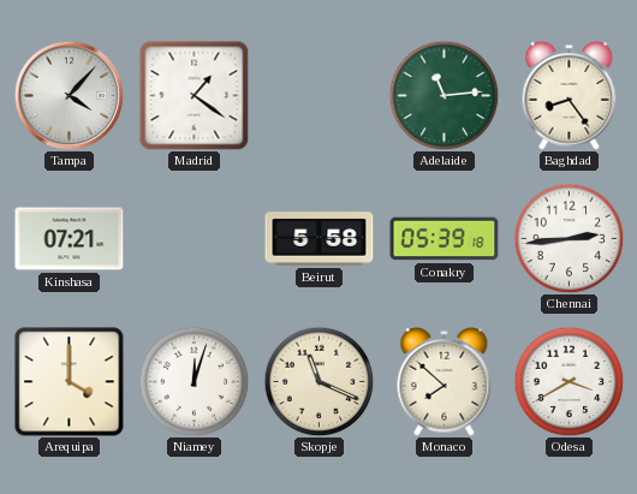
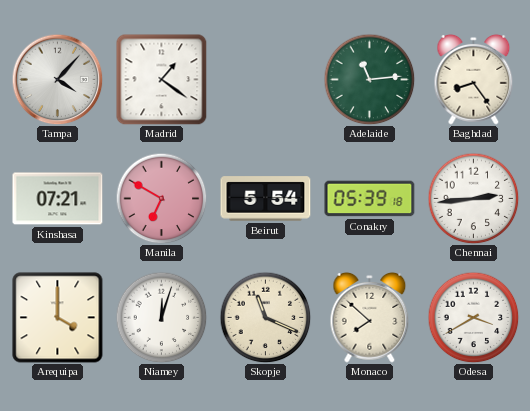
Manila: none -> 6:50 (161, 198)
Beirut: 5:58 -> 5:54 (266, 199)
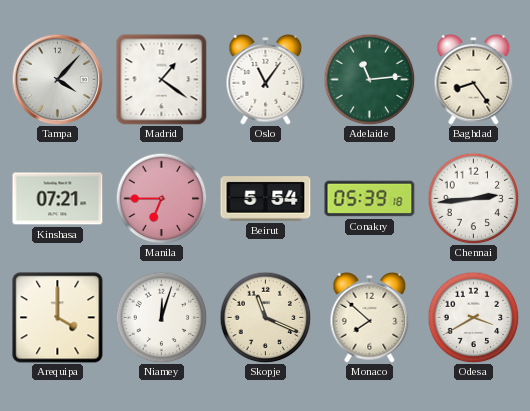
Oslo: none -> 11:06 (266, 79)
Manila: 6:50 -> 6:45 (161, 198)
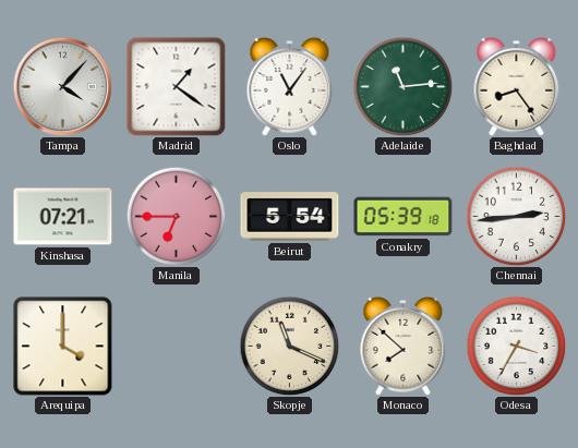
Niamey: 12:03 -> none (161, 317)
Odesa: 3:40 -> 3:35 (516, 346)
